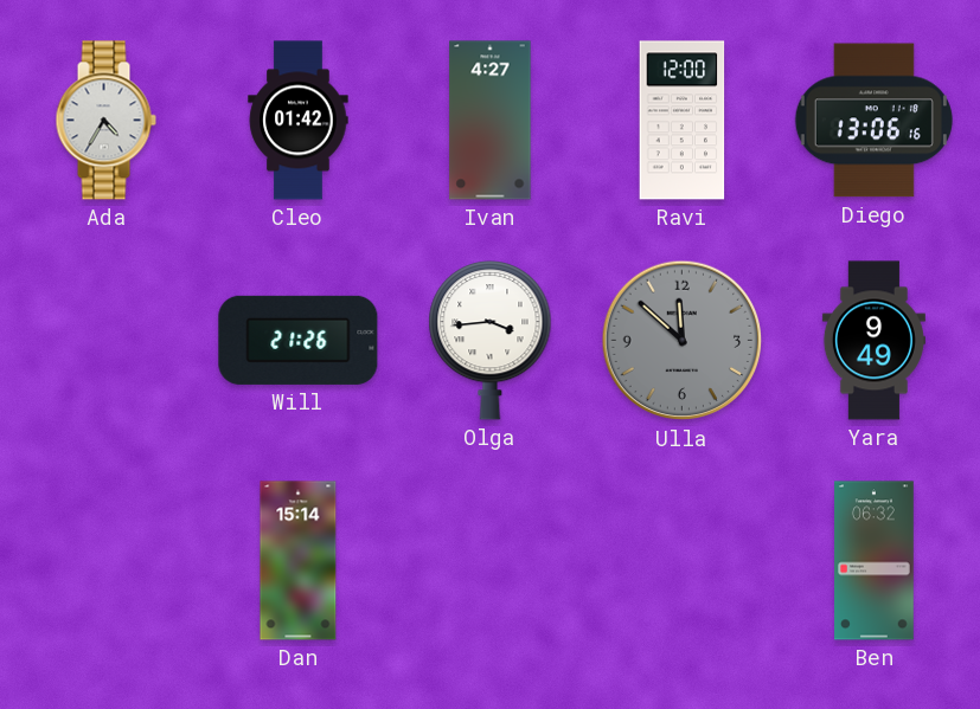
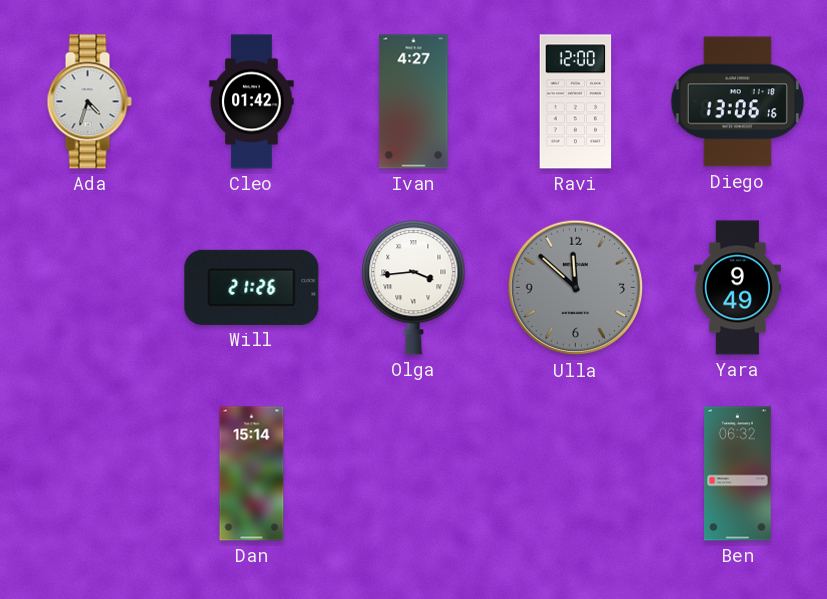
Ada: 4:35 -> 4:33 (89, 102)
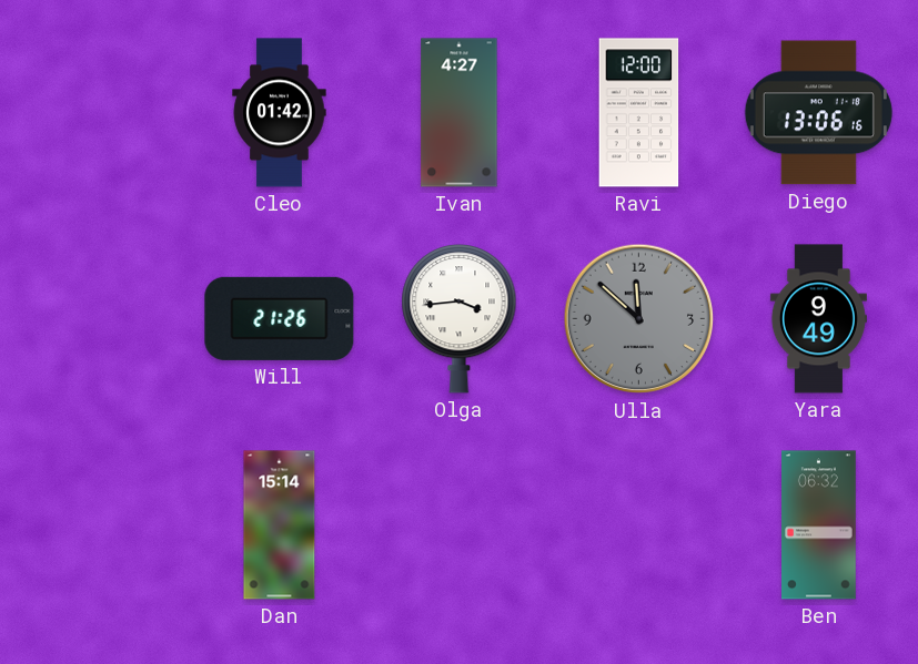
Ada: 4:33 -> none (89, 102)
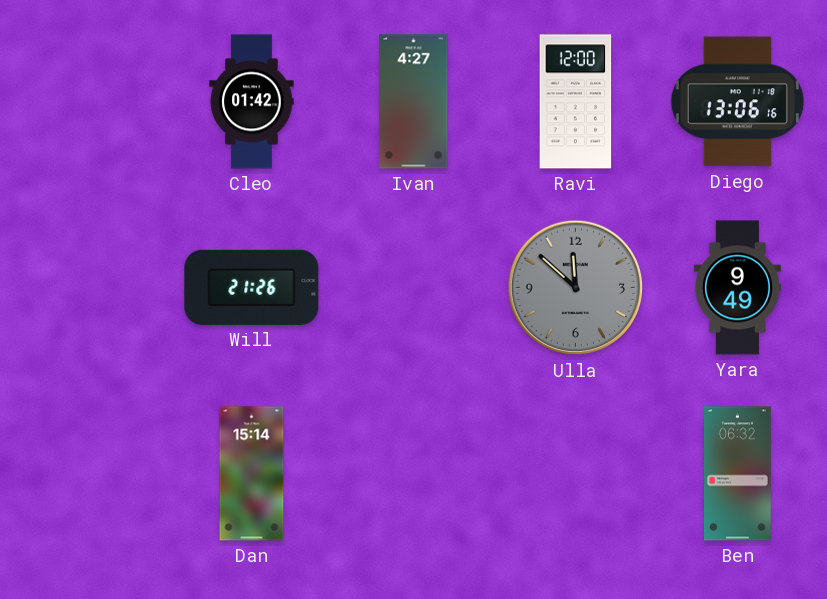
Olga: 3:44 -> none (460, 319)
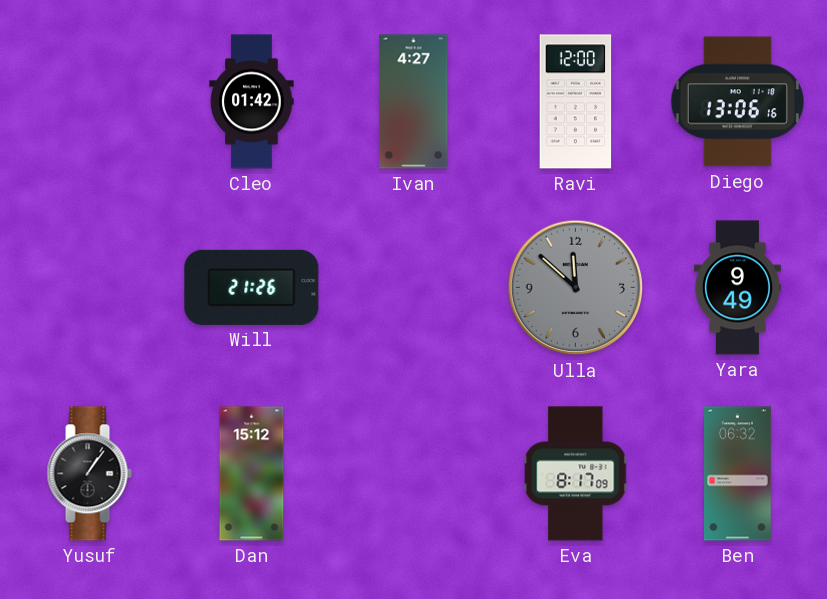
Yusuf: none -> 1:06 (89, 474)
Dan: 15:14 -> 15:12 (252, 474)
Eva: none -> 8:17 (576, 474)
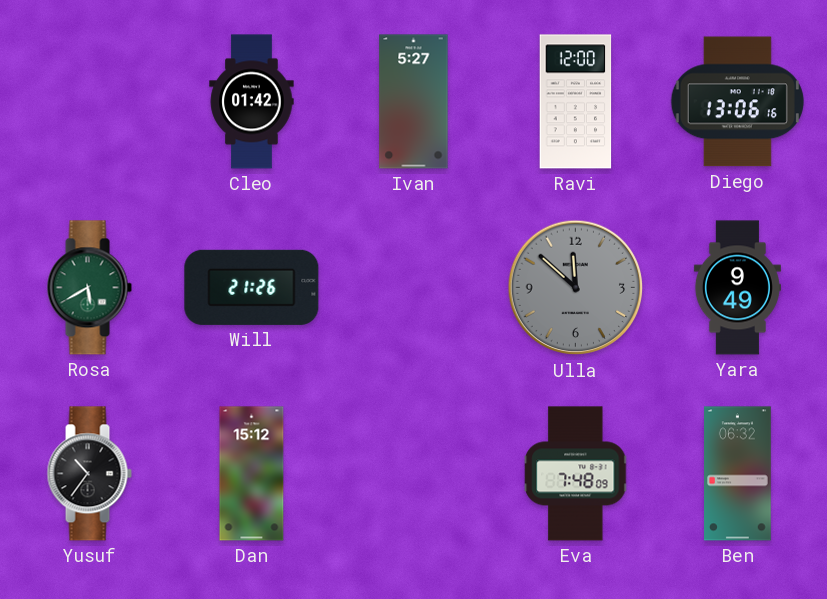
Ivan: 4:27 -> 5:27 (414, 102)
Rosa: none -> 5:40 (89, 288)
Yusuf: 1:06 -> 10:36 (89, 474)
Eva: 8:17 -> 7:48 (576, 474)
